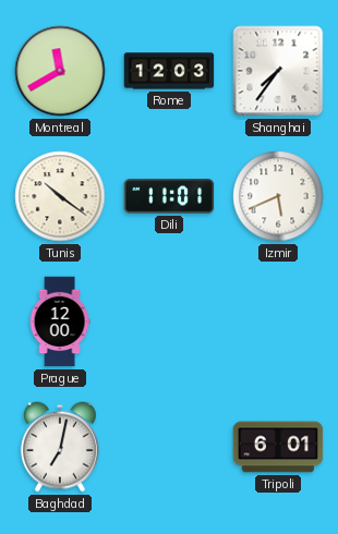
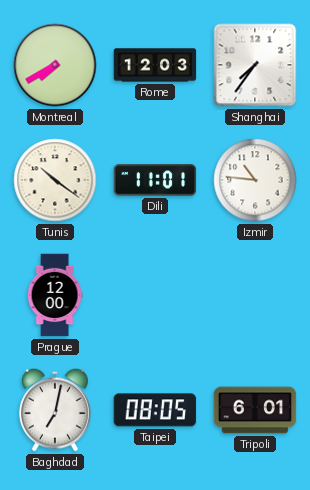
Montreal: 11:40 -> 7:40 (55, 65)
Izmir: 5:41 -> 10:46 (255, 180)
Taipei: none -> 08:05 (155, 410)
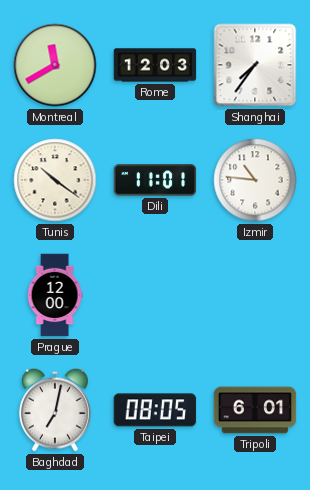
Montreal: 7:40 -> 11:40 (55, 65)
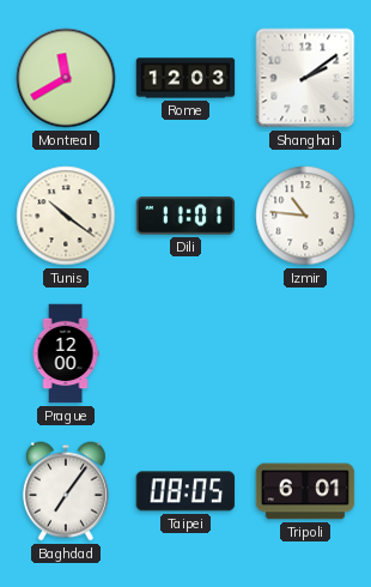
Shanghai: 7:36 -> 2:09 (305, 78)
Baghdad: 7:02 -> 7:06 (66, 491)
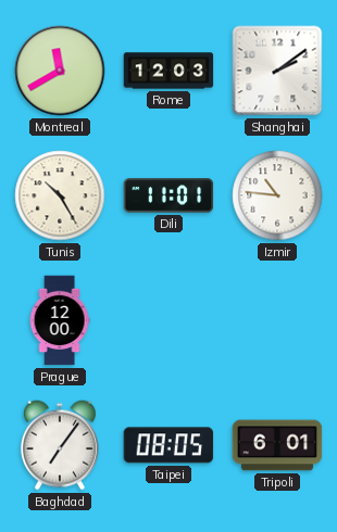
Tunis: 10:21 -> 10:25 (60, 195)
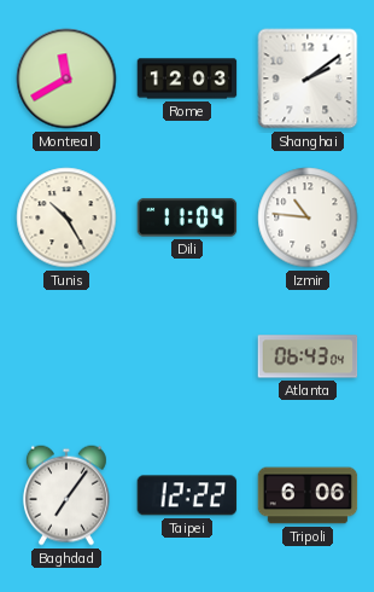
Dili: 11:01 -> 11:04 (187, 217)
Prague: 12:00 -> none (60, 320)
Atlanta: none -> 06:43 (308, 356)
Taipei: 08:05 -> 12:22 (187, 495)
Tripoli: 6:01 -> 6:06 (308, 495)
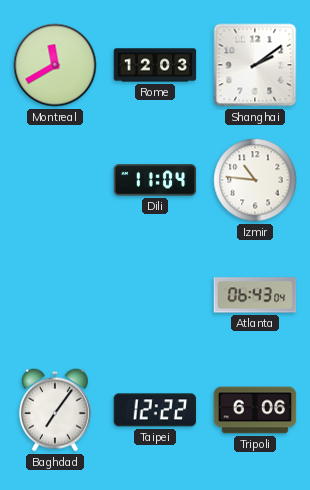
Tunis: 10:25 -> none (66, 217)
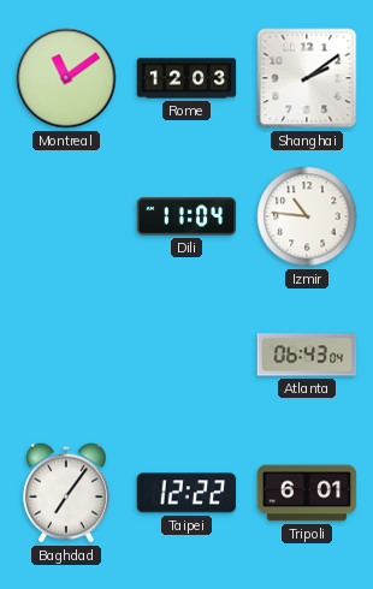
Montreal: 11:40 -> 11:09 (66, 78)
Tripoli: 6:06 -> 6:01 (307, 493)
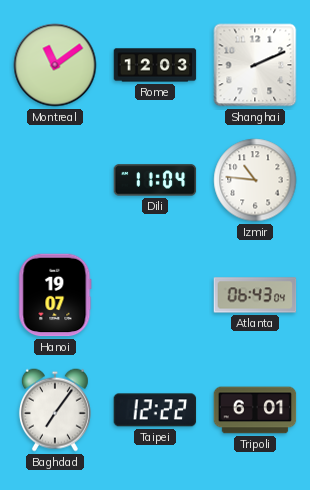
Shanghai: 2:09 -> 2:11 (255, 65)
Hanoi: none -> 19:07 (55, 295)
